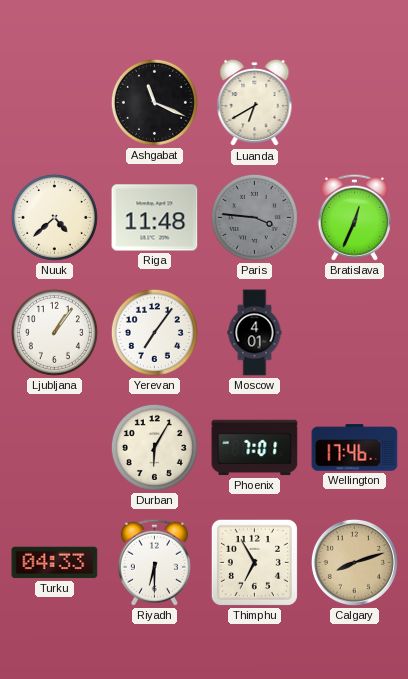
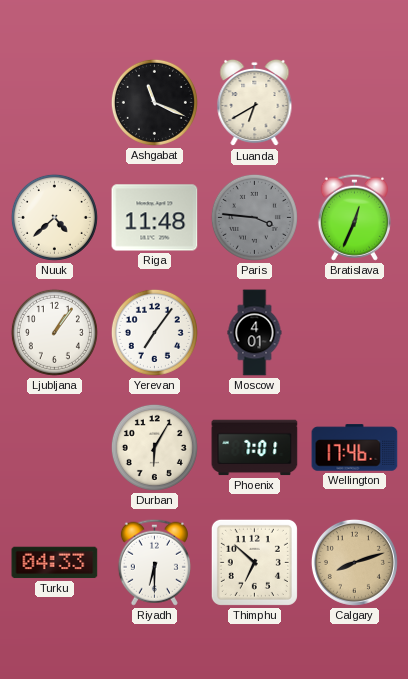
Thimphu: 6:55 -> 6:52 (254, 562)
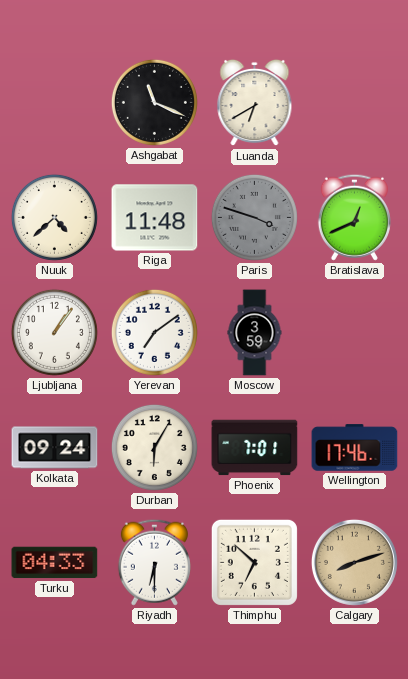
Paris: 3:46 -> 3:48 (254, 217)
Bratislava: 12:34 -> 12:41 (354, 217)
Yerevan: 7:06 -> 7:09 (154, 332)
Moscow: 4:01 -> 3:59 (255, 333)
Kolkata: none -> 09:24 (55, 448)
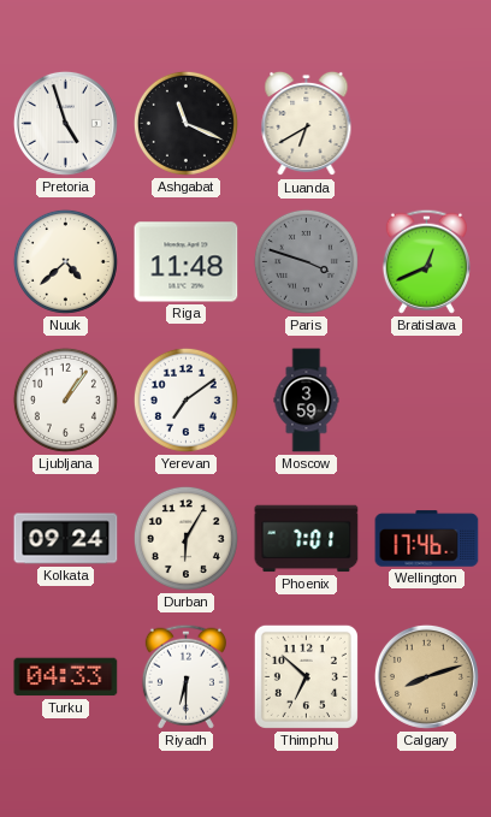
Pretoria: none -> 4:57 (65, 123)
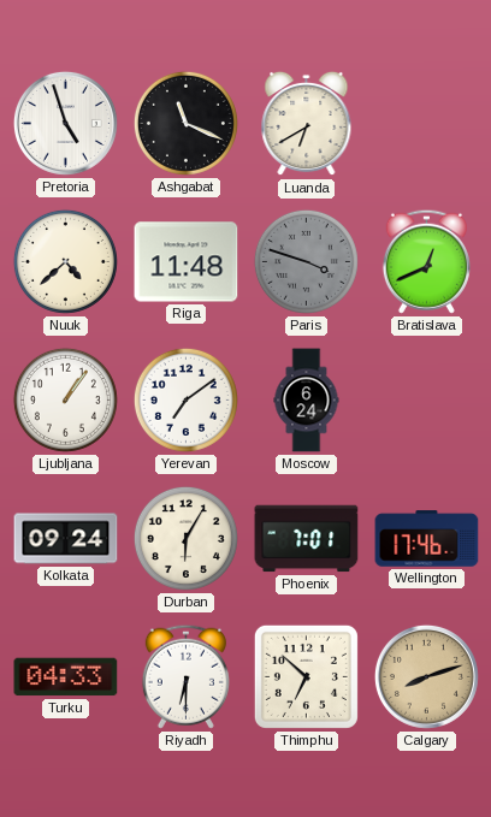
Moscow: 3:59 -> 6:24 (307, 401)
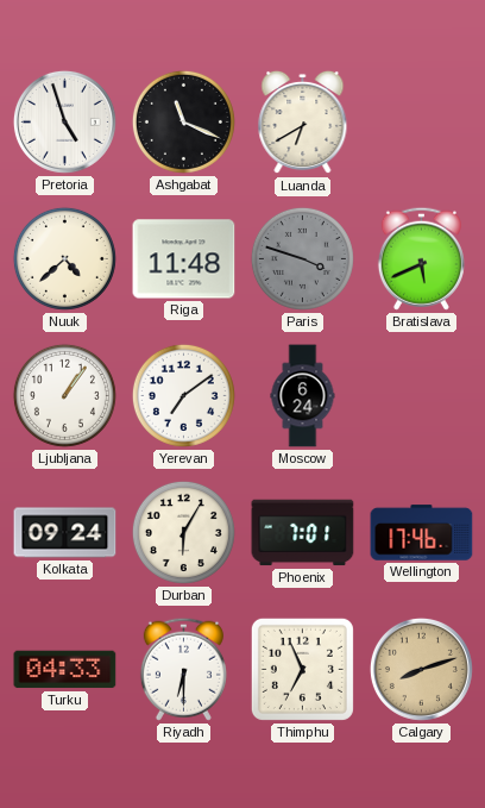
Bratislava: 12:41 -> 5:41 (421, 258)
Thimphu: 6:52 -> 6:56 (302, 669)
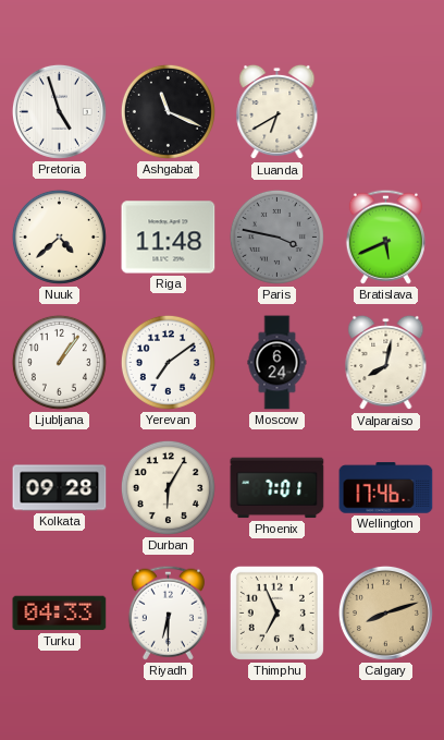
Paris: 3:48 -> 3:47 (276, 236)
Valparaiso: none -> 8:02 (386, 363)
Kolkata: 09:24 -> 09:28 (60, 488)
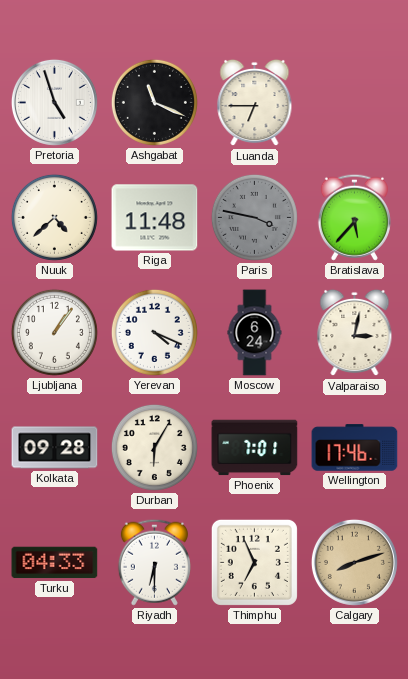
Luanda: 6:40 -> 6:45 (255, 103)
Bratislava: 5:41 -> 5:37 (354, 217)
Yerevan: 7:09 -> 4:19 (154, 332)
Valparaiso: 8:02 -> 3:02 (355, 333)
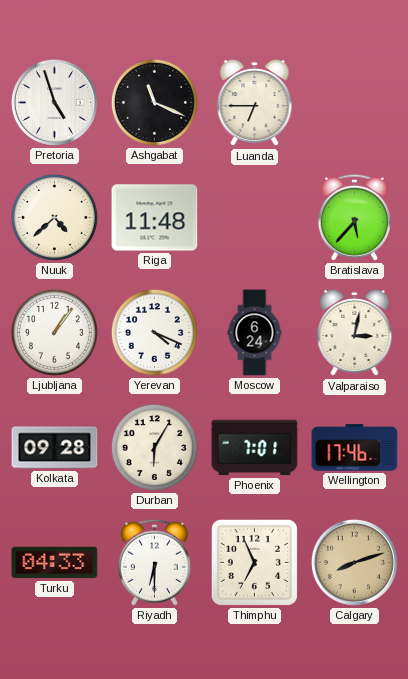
Paris: 3:47 -> none (254, 217)
